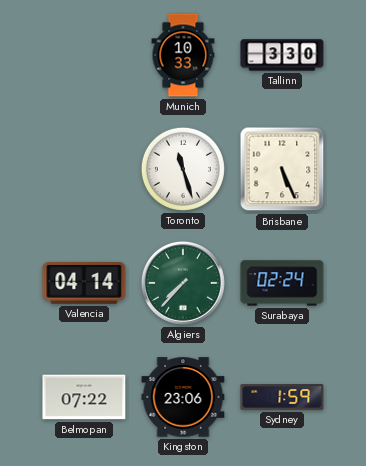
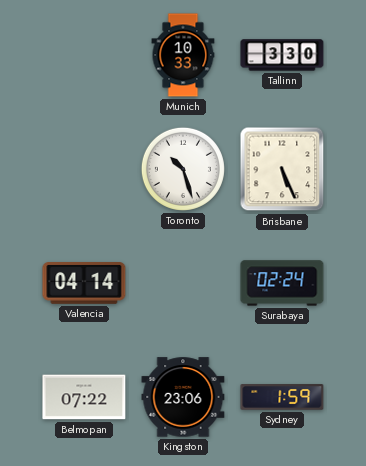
Toronto: 11:27 -> 10:27 (183, 169)
Algiers: 7:37 -> none (183, 283)
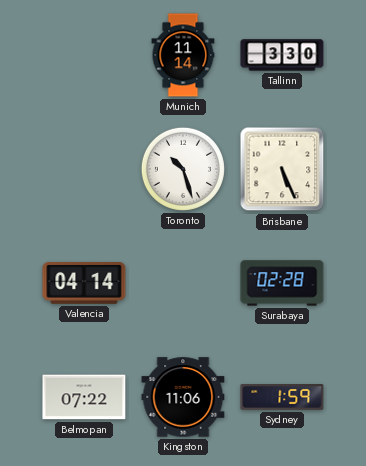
Munich: 10:33 -> 11:14 (183, 55)
Surabaya: 02:24 -> 02:28 (282, 283)
Kingston: 23:06 -> 11:06 (183, 397)
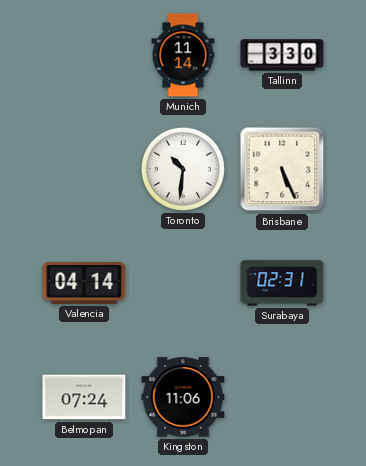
Toronto: 10:27 -> 10:31 (183, 169)
Surabaya: 02:28 -> 02:31 (282, 283)
Belmopan: 07:22 -> 07:24 (84, 397)
Sydney: 1:59 -> none (282, 397)
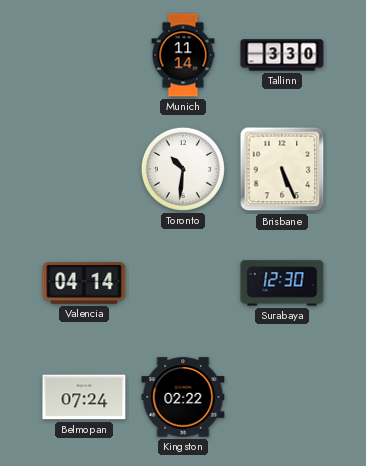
Surabaya: 02:31 -> 12:30 (282, 283)
Kingston: 11:06 -> 02:22 (183, 397)
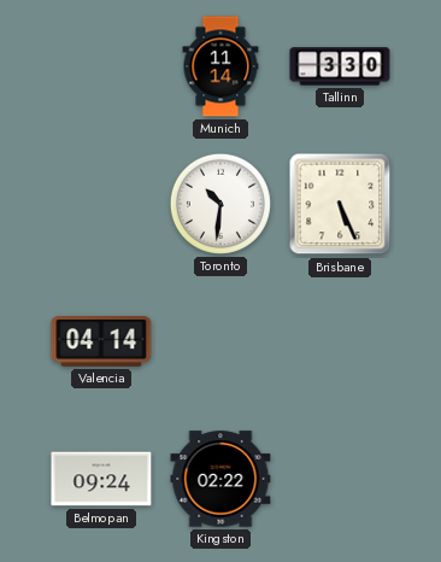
Surabaya: 12:30 -> none (282, 283)
Belmopan: 07:24 -> 09:24 (101, 479)
